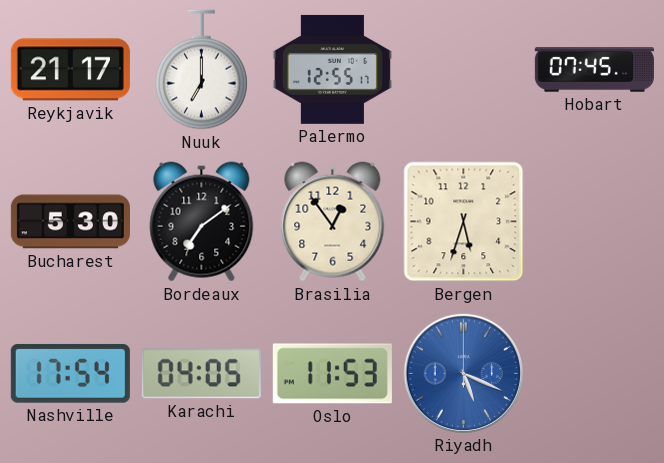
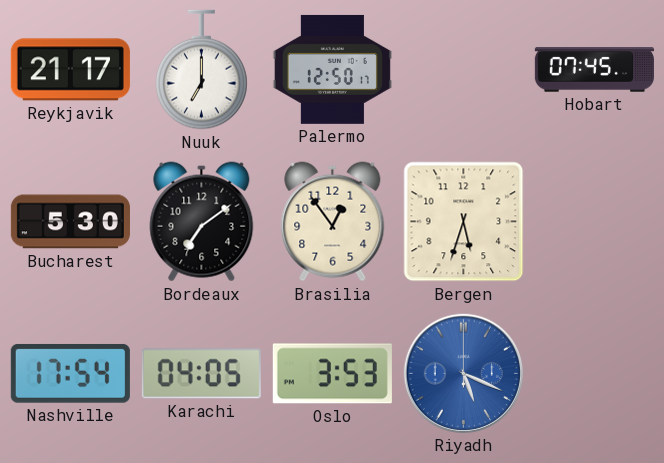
Palermo: 12:55 -> 12:50 (332, 69)
Oslo: 11:53 -> 3:53 (332, 374)
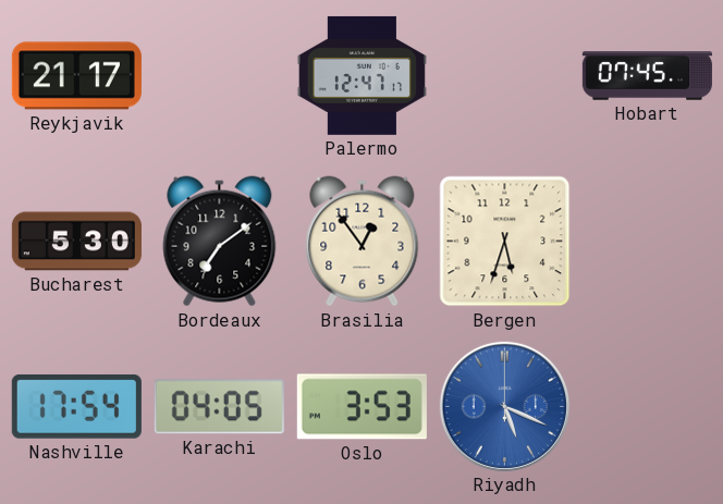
Nuuk: 7:00 -> none (202, 70)
Palermo: 12:50 -> 12:47 (361, 75)
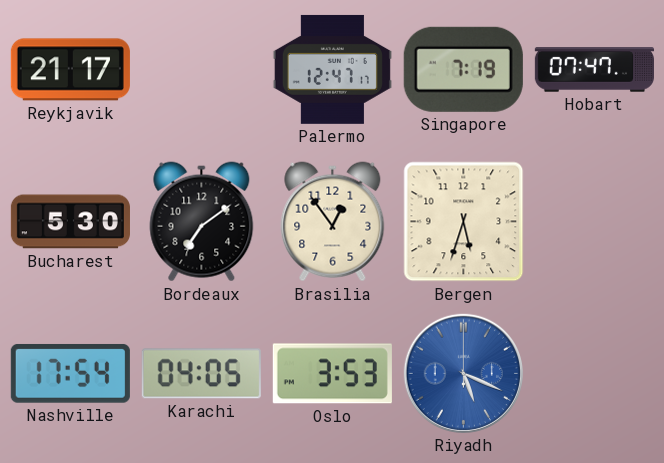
Singapore: none -> 7:19 (463, 69)
Hobart: 07:45 -> 07:47 (594, 70)
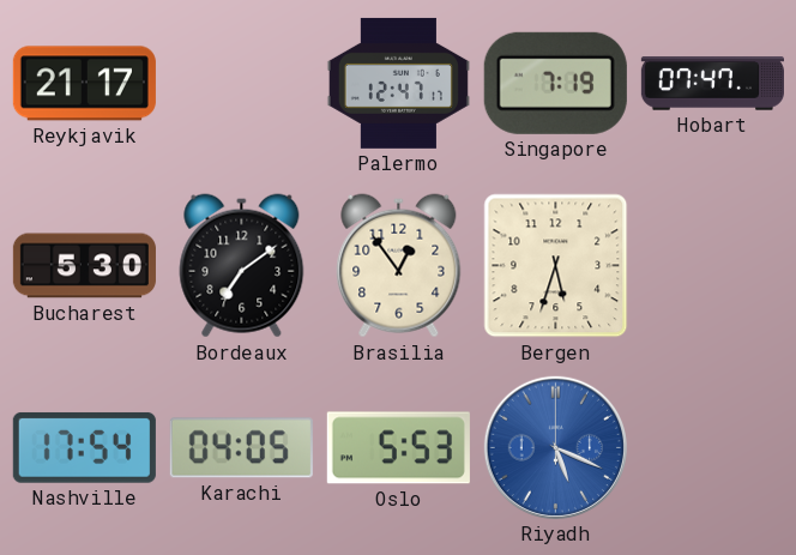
Oslo: 3:53 -> 5:53 (398, 448)
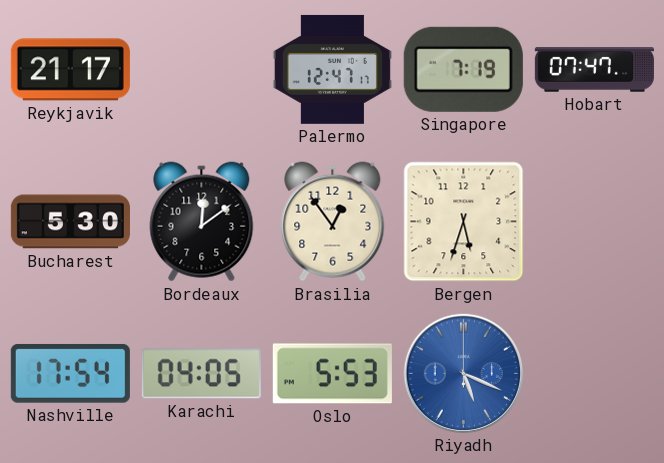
Bordeaux: 7:09 -> 12:09 (202, 222)
